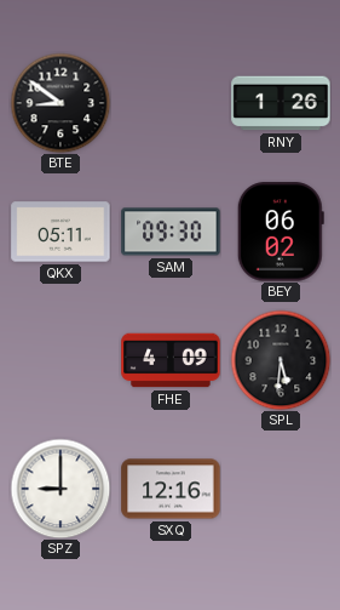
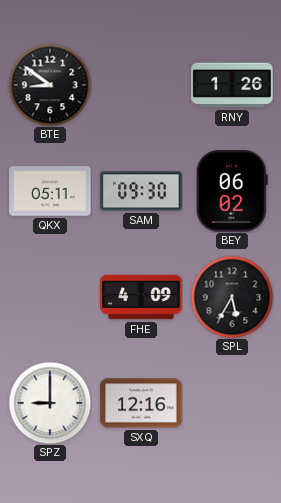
SPL: 5:31 -> 5:35 (232, 297)
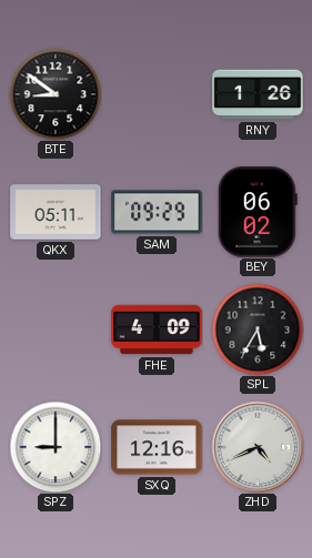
SAM: 09:30 -> 09:29 (157, 212)
ZHD: none -> 4:41 (258, 447)
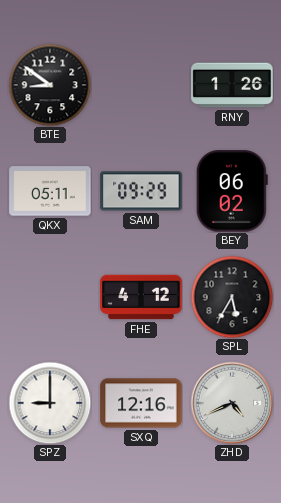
FHE: 4:09 -> 4:12 (141, 297)
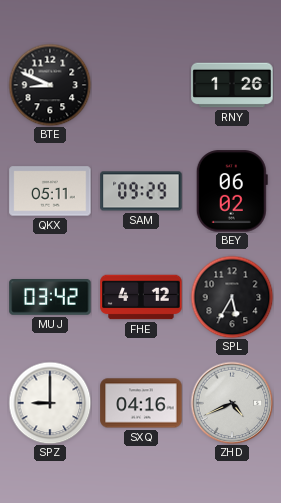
BTE: 8:51 -> 8:49 (50, 85)
MUJ: none -> 03:42 (50, 298)
SXQ: 12:16 -> 04:16 (141, 403)
